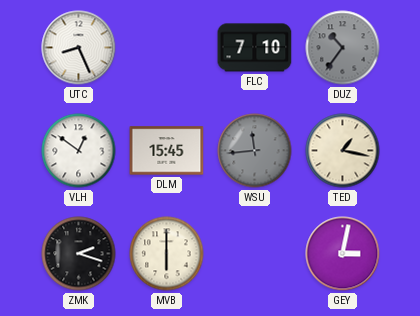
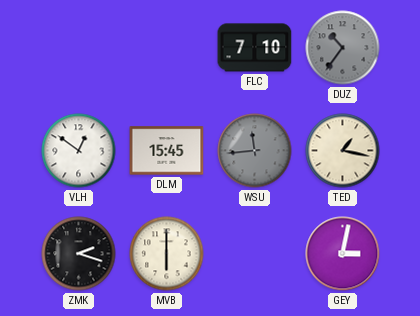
UTC: 8:26 -> none (79, 48)
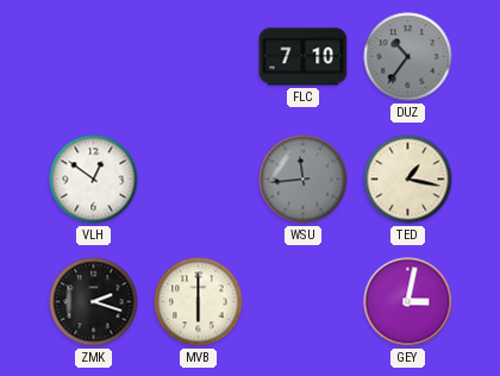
DLM: 15:45 -> none (167, 151)
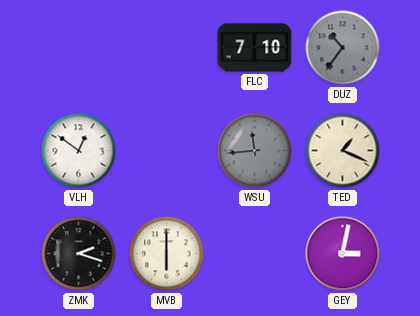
TED: 1:17 -> 1:19 (343, 151)
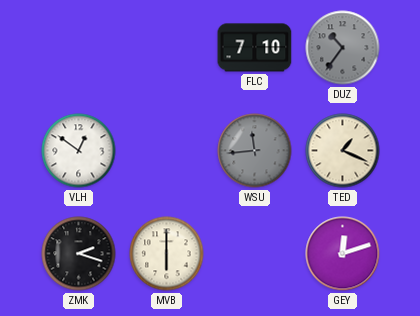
GEY: 3:02 -> 12:12 (343, 254)
